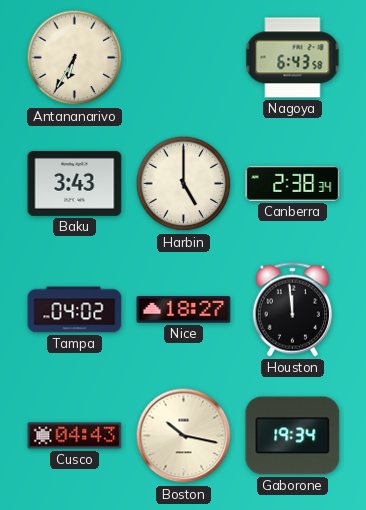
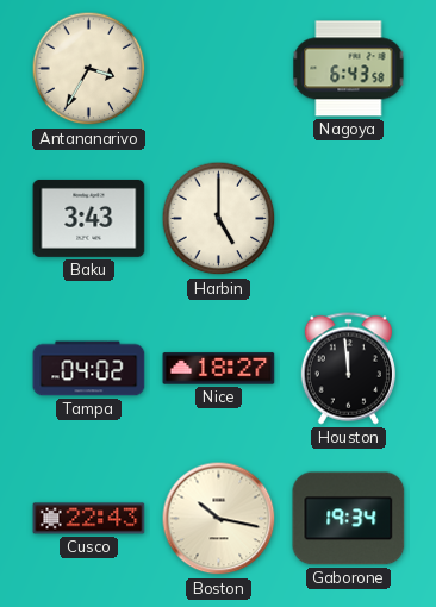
Antananarivo: 6:35 -> 3:35 (89, 69)
Canberra: 2:38 -> none (293, 183)
Cusco: 04:43 -> 22:43 (89, 519)
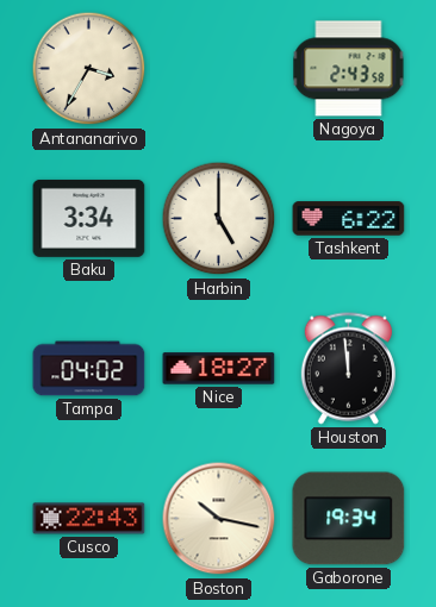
Nagoya: 6:43 -> 2:43 (349, 69)
Baku: 3:43 -> 3:34 (89, 218)
Tashkent: none -> 6:22 (349, 219)
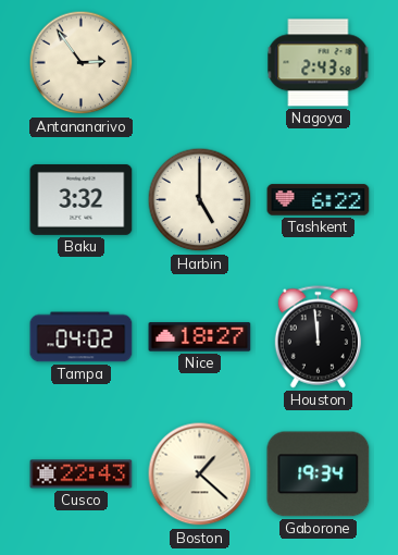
Antananarivo: 3:35 -> 2:54 (82, 63)
Baku: 3:34 -> 3:32 (82, 199)
Boston: 10:17 -> 1:22 (200, 474)
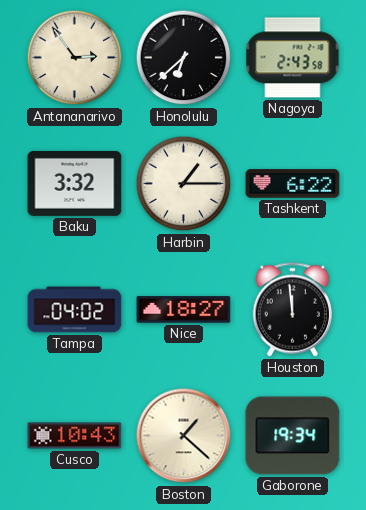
Honolulu: none -> 6:38 (184, 58)
Harbin: 5:00 -> 1:15 (184, 184)
Cusco: 22:43 -> 10:43 (75, 436)
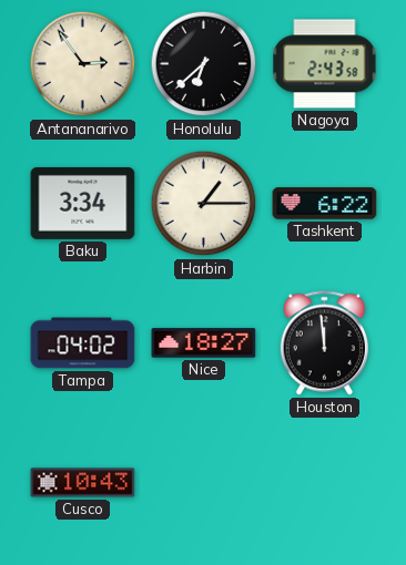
Baku: 3:32 -> 3:34 (83, 203)
Boston: 1:22 -> none (184, 436)
Gaborone: 19:34 -> none (293, 436)
